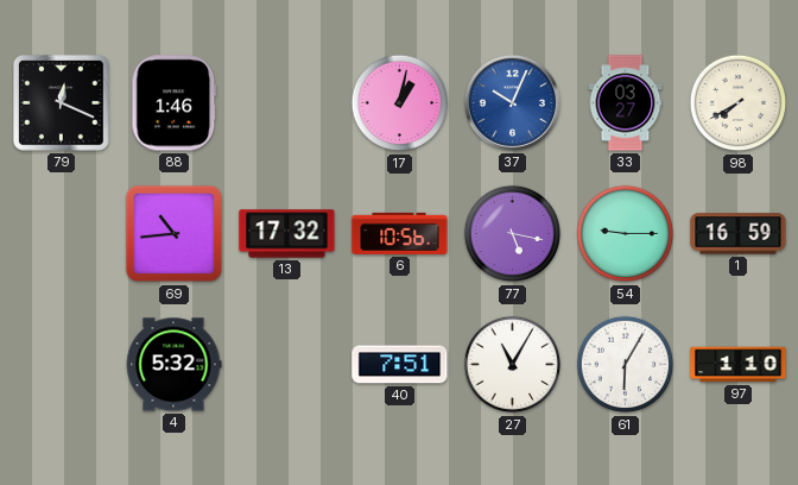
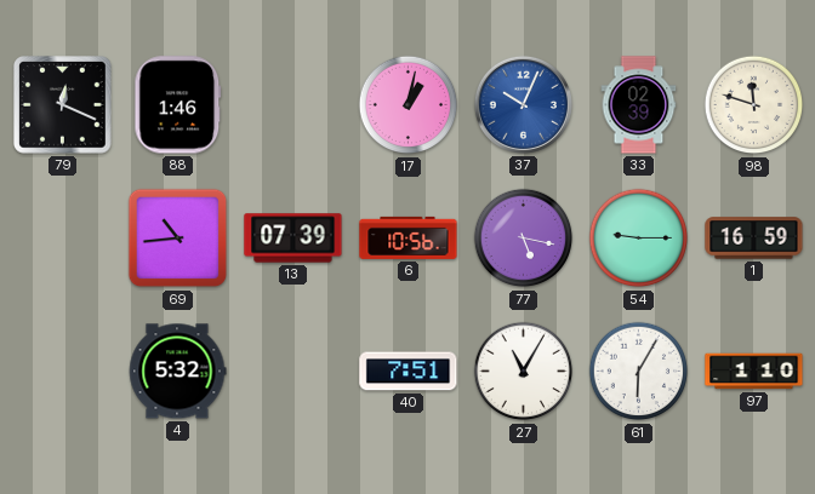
33: 03:27 -> 02:39 (639, 105)
98: 7:40 -> 11:48 (754, 105)
13: 17:32 -> 07:39 (293, 239)
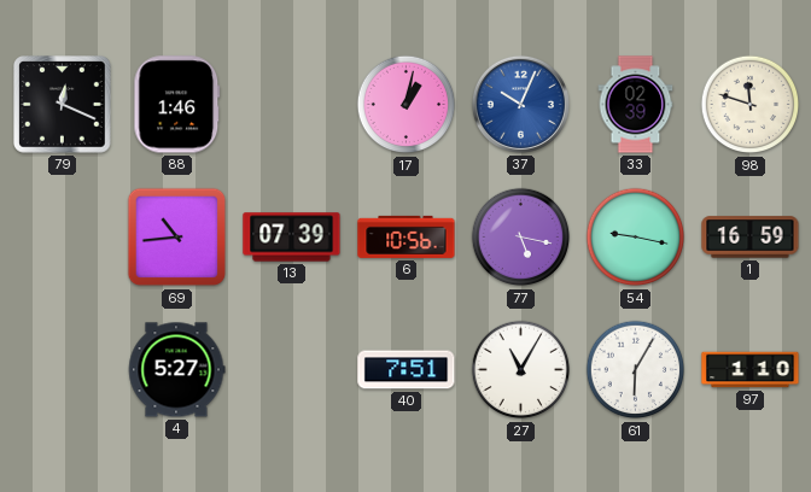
54: 9:15 -> 9:17 (636, 238)
4: 5:32 -> 5:27 (176, 370)
